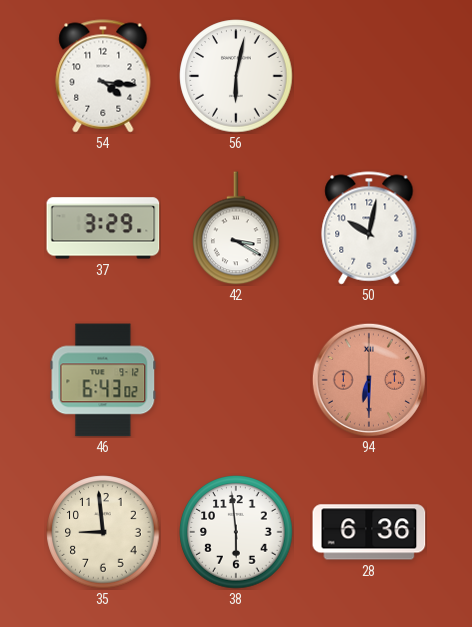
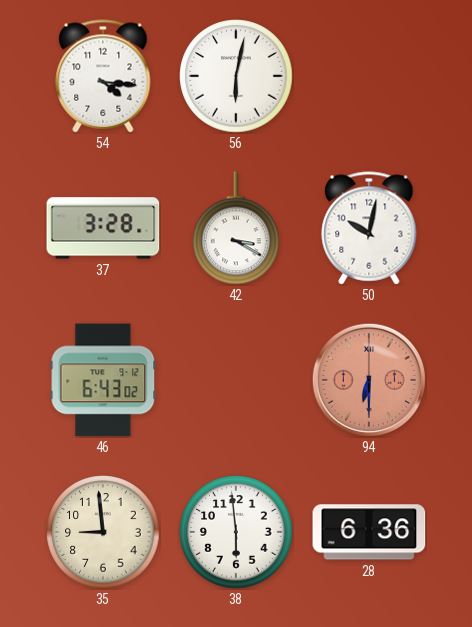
37: 3:29 -> 3:28 (103, 228)
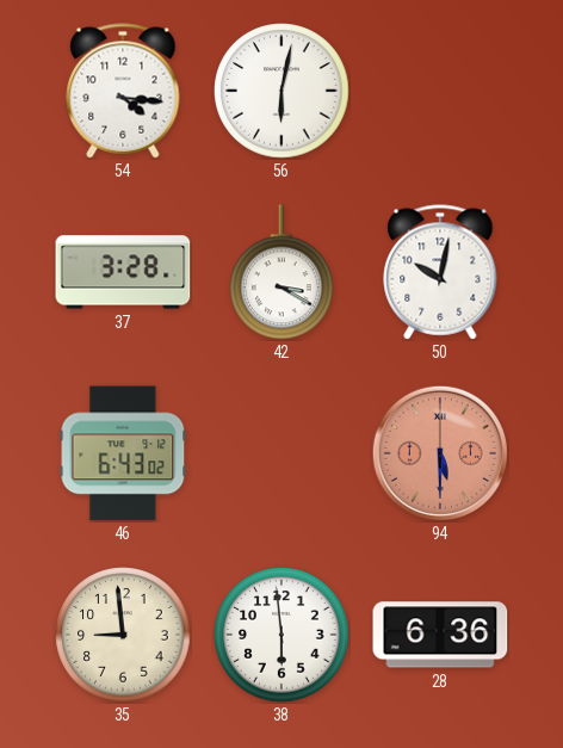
94: 6:30 -> 5:30 (440, 453)
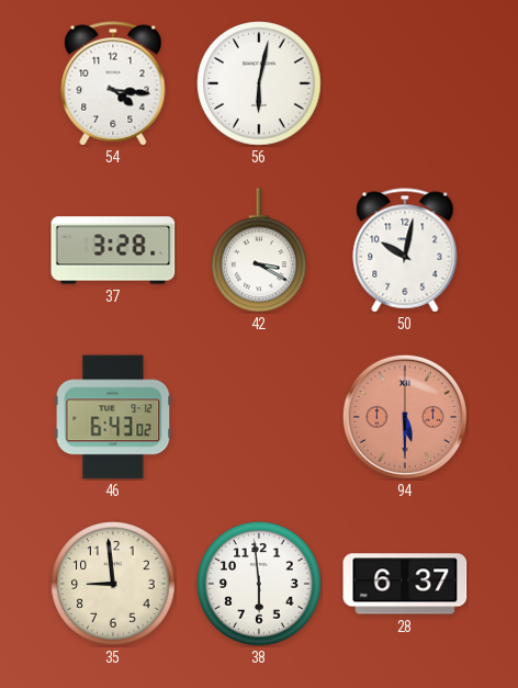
28: 6:36 -> 6:37 (405, 584)
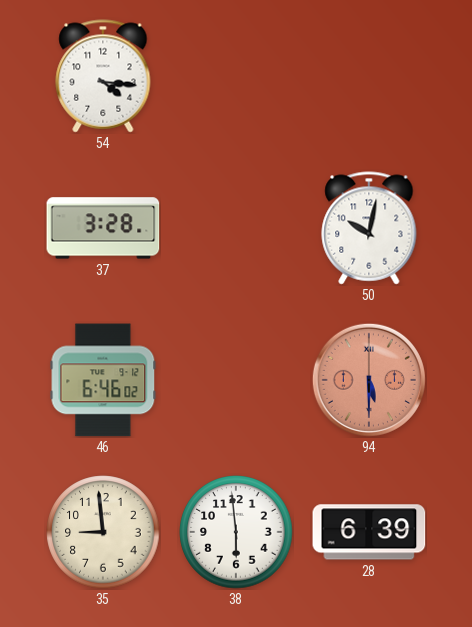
56: 6:02 -> none (259, 83)
42: 3:20 -> none (259, 250)
46: 6:43 -> 6:46 (103, 380)
28: 6:37 -> 6:39 (369, 532)
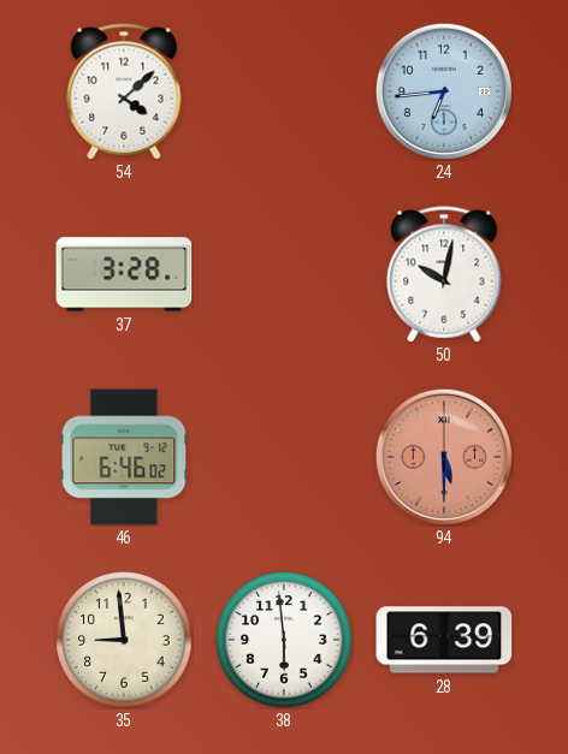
54: 4:16 -> 4:08 (124, 91)
24: none -> 6:44 (444, 91)
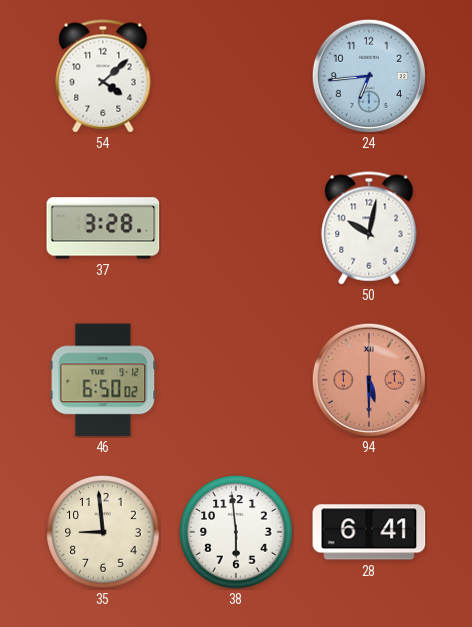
46: 6:46 -> 6:50 (103, 380)
28: 6:39 -> 6:41 (369, 532)
